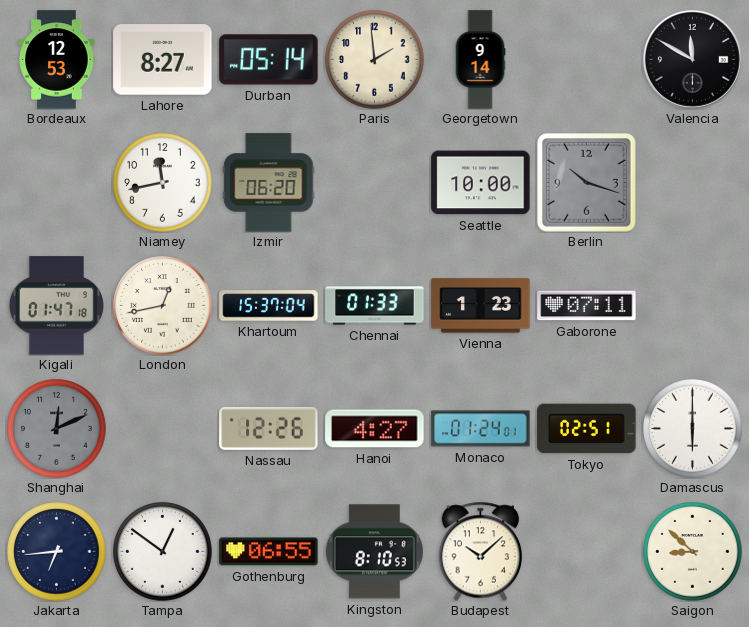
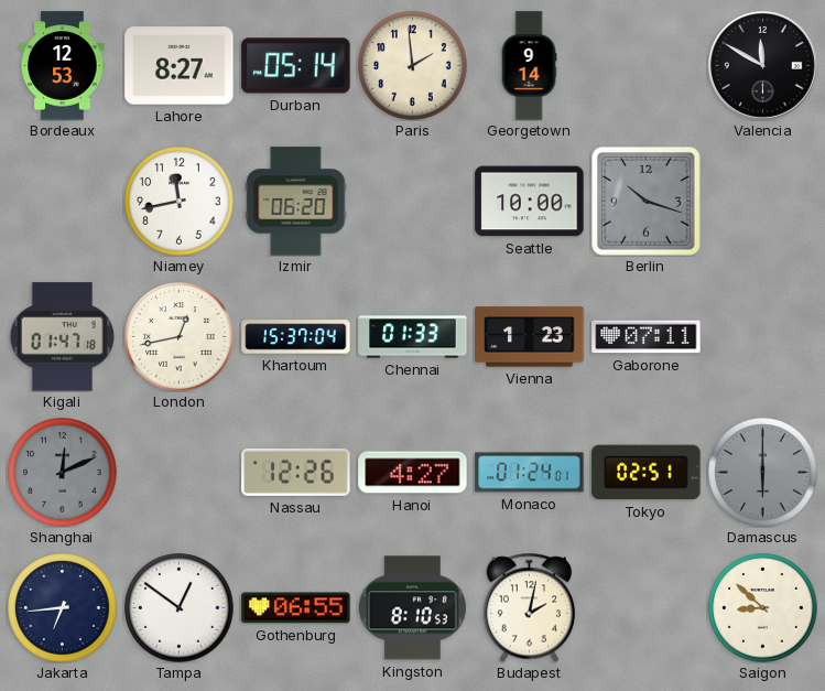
Damascus dial: white -> grey (763, 473)
Budapest: 10:08 -> 2:02 (530, 607)
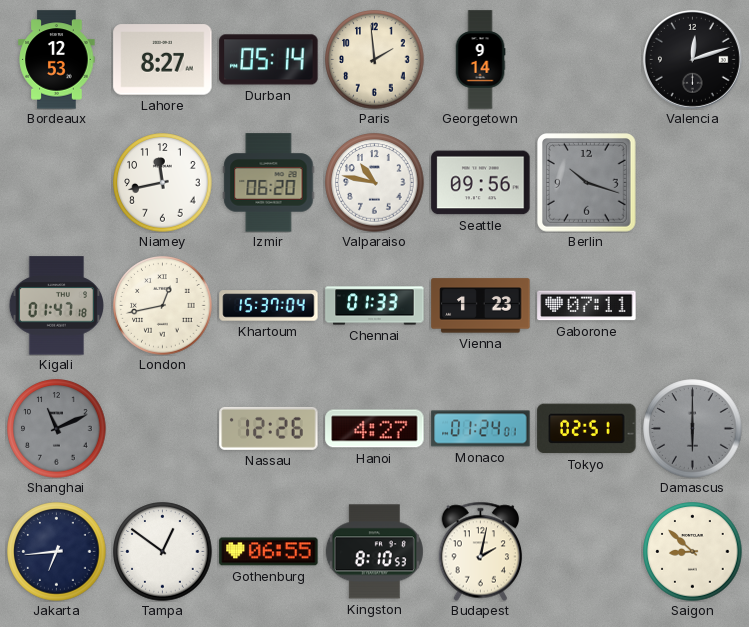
Valencia: 11:50 -> 12:12 (692, 59)
Valparaiso: none -> 10:47 (375, 183)
Seattle: 10:00 -> 09:56 (481, 183)
Shanghai: 12:11 -> 11:11 (57, 429)
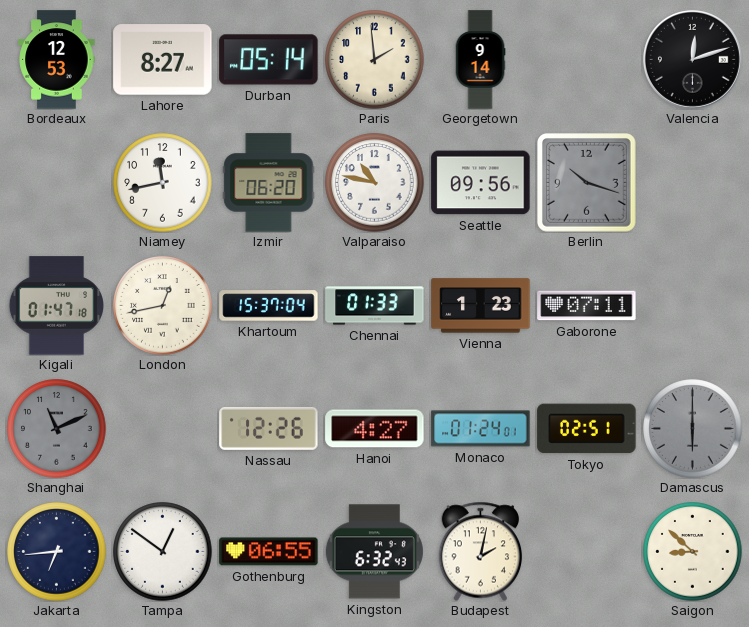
Kingston: 8:10 -> 6:32 (374, 552)
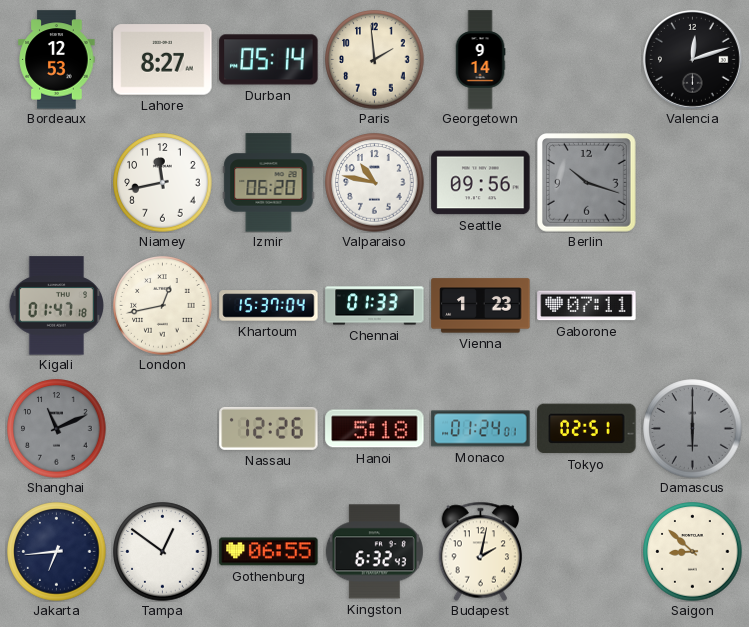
Hanoi: 4:27 -> 5:18 (375, 429)
